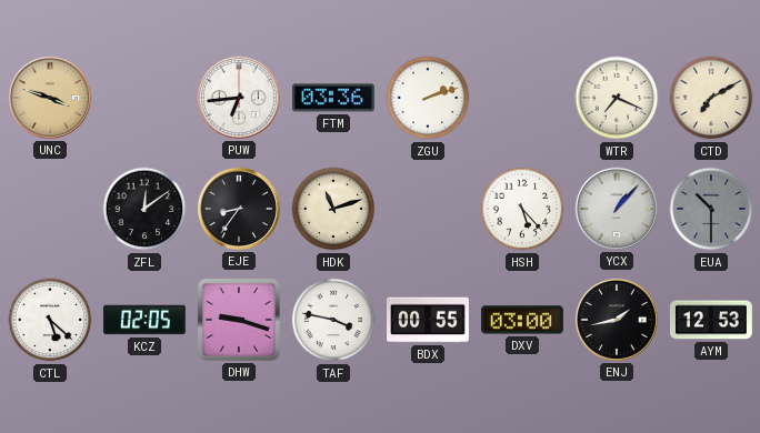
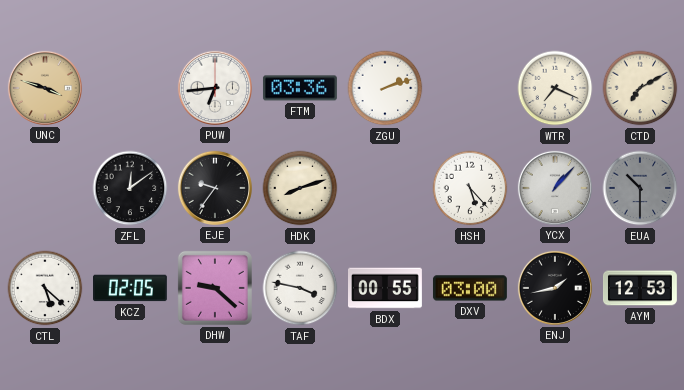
EJE: 8:36 -> 9:36 (215, 188)
HDK: 11:12 -> 8:12 (300, 188)
DHW: 9:18 -> 9:22 (215, 288)
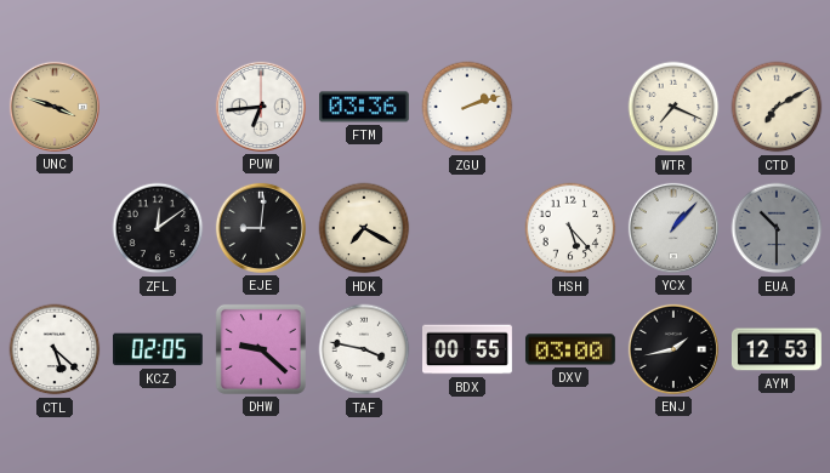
EJE: 9:36 -> 9:01 (261, 228)
HDK: 8:12 -> 7:20 (364, 228)
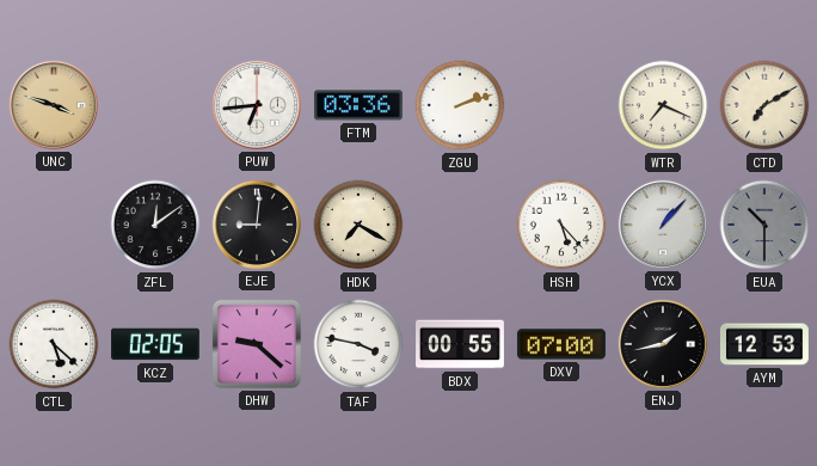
DXV: 03:00 -> 07:00 (561, 344)
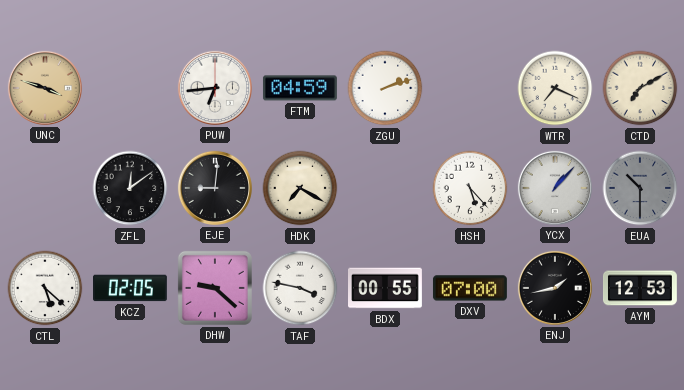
FTM: 03:36 -> 04:59 (300, 88)
